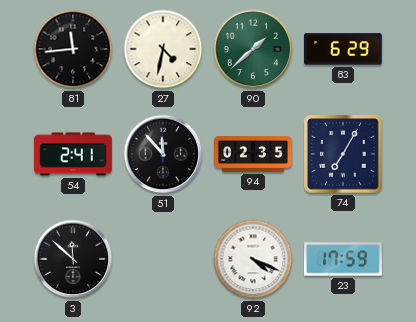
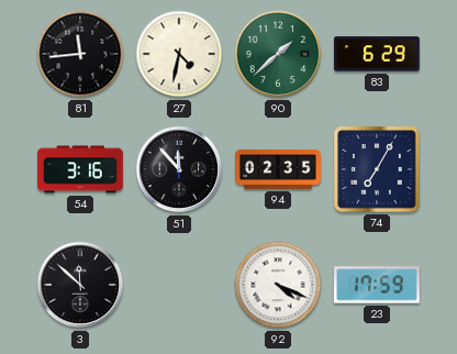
54: 2:41 -> 3:16 (80, 169)
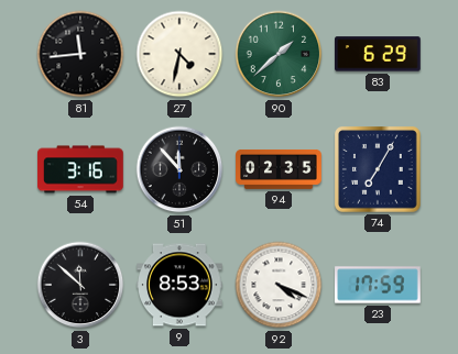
9: none -> 8:53 (179, 285)
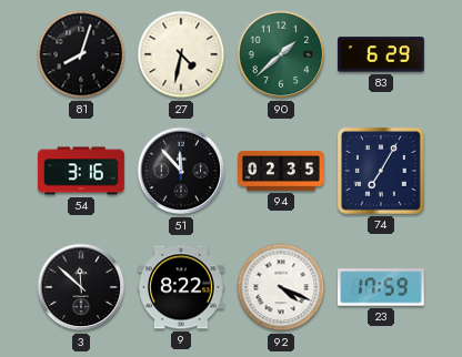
81: 11:44 -> 8:03 (81, 54)
9: 8:53 -> 8:22 (181, 287)
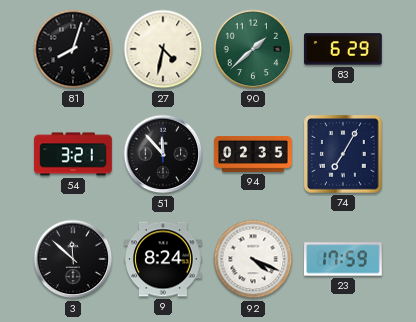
54: 3:16 -> 3:21 (73, 154)
9: 8:22 -> 8:24 (163, 259)
